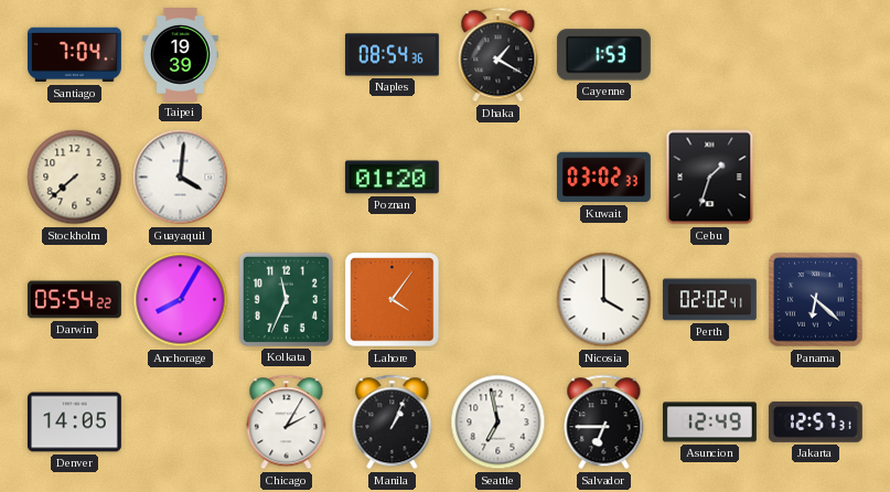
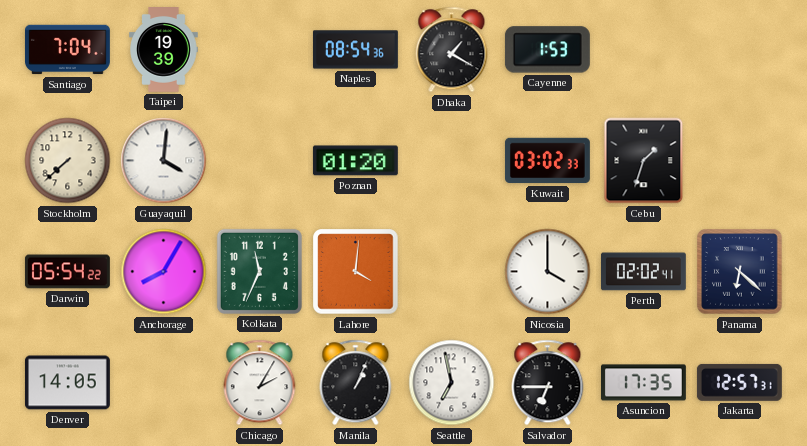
Lahore: 4:06 -> 4:01 (356, 272)
Asuncion: 12:49 -> 17:35 (644, 383)
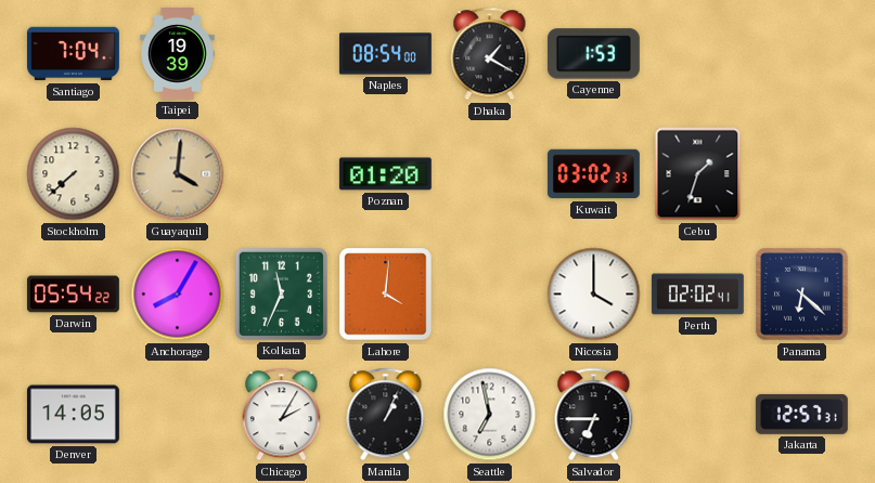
Naples: 08:54:36 -> 08:54:00 (385, 54)
Guayaquil dial: white -> champagne (178, 174)
Asuncion: 17:35 -> none (644, 383)
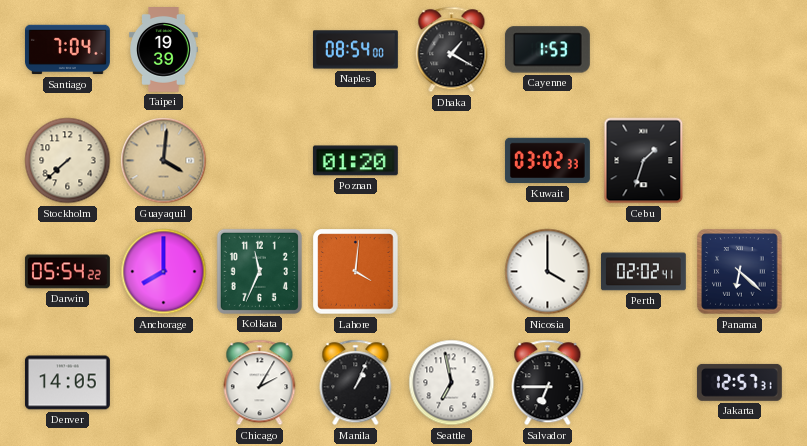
Anchorage: 8:05 -> 8:00 (164, 272)
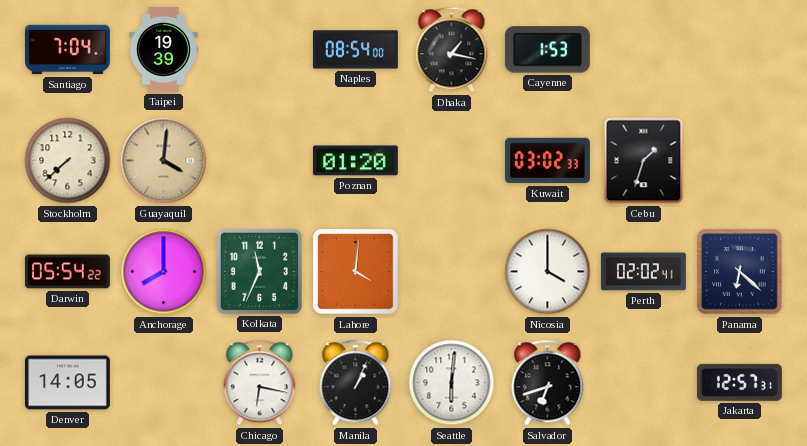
Dhaka: 1:20 -> 1:17 (452, 50)
Chicago: 2:05 -> 6:17 (260, 383)
Seattle: 6:58 -> 6:01 (452, 383)
Salvador: 6:45 -> 6:42 (548, 383)
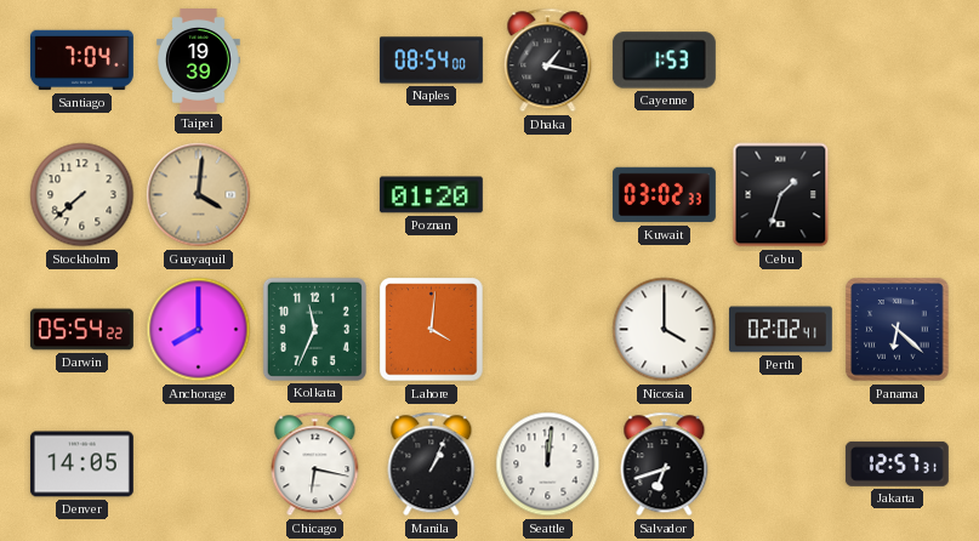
Seattle: 6:01 -> 12:01 (548, 465)
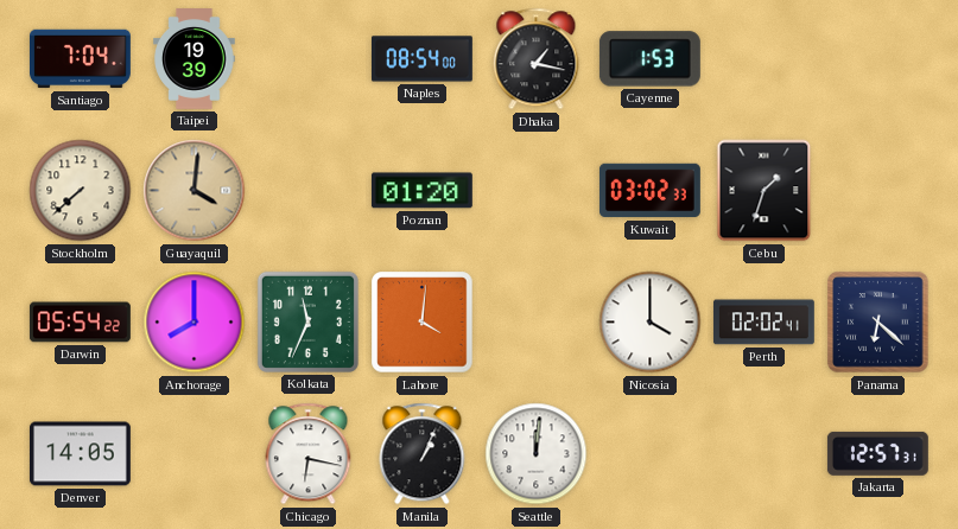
Salvador: 6:42 -> none (665, 465)
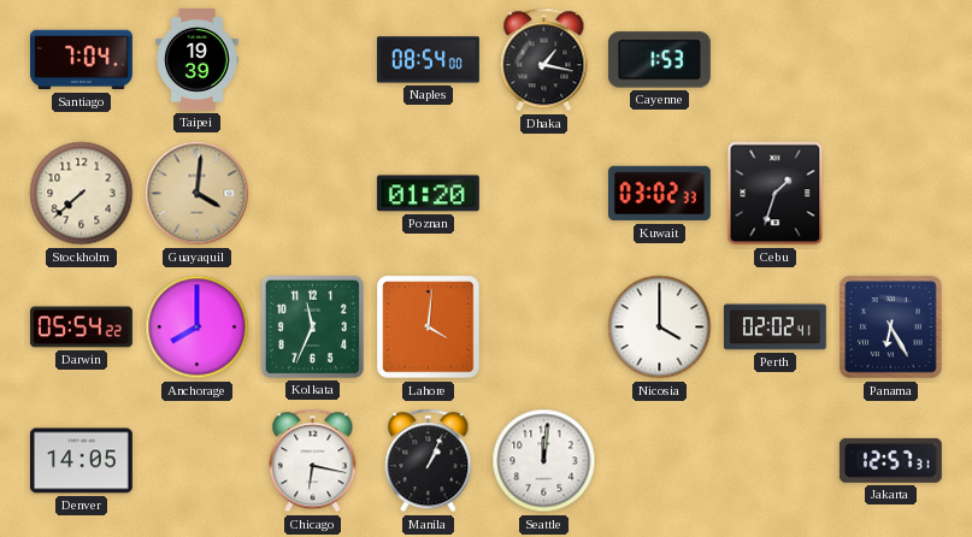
Panama: 6:22 -> 6:25 (891, 327)
